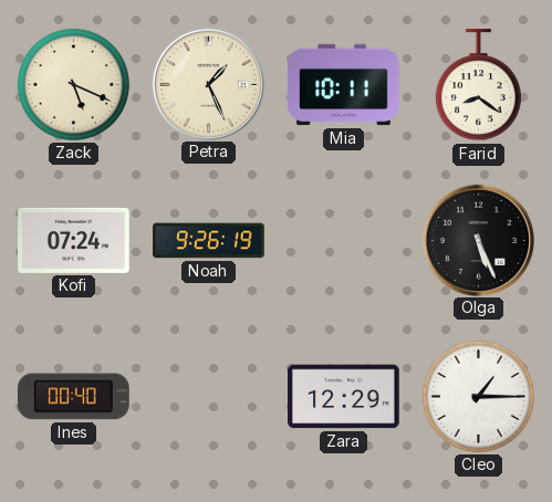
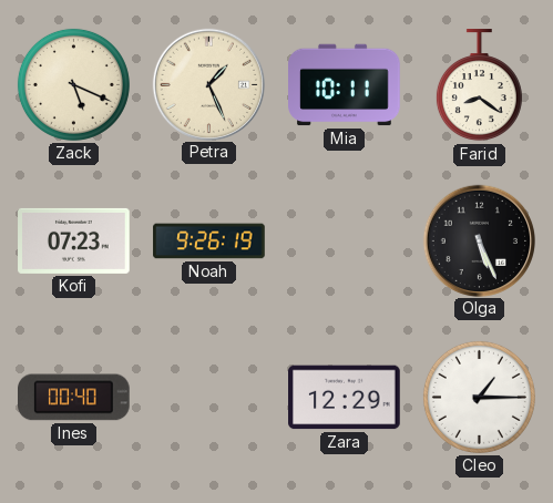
Kofi: 07:24 -> 07:23 (74, 240)
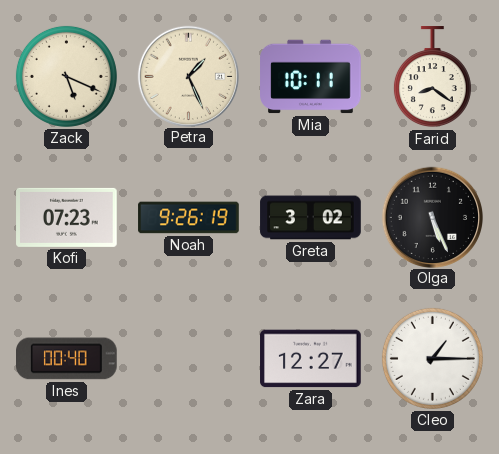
Greta: none -> 3:02 (311, 218)
Zara: 12:29 -> 12:27 (311, 359)
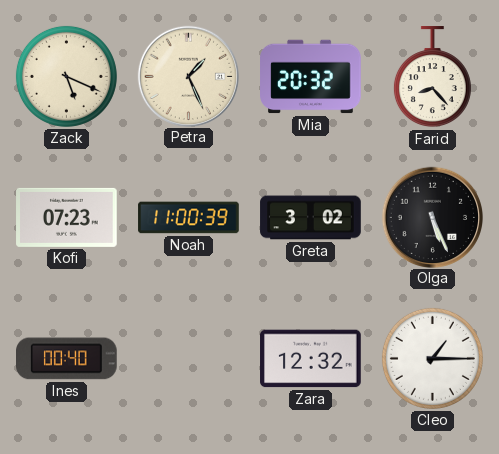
Mia: 10:11 -> 20:32 (311, 77)
Farid: 8:21 -> 8:23 (432, 77)
Noah: 9:26 -> 11:00 (189, 218)
Zara: 12:27 -> 12:32 (311, 359)
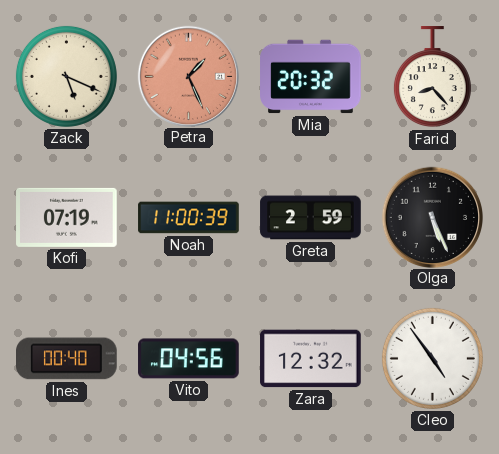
Petra dial: cream -> salmon (189, 76)
Kofi: 07:23 -> 07:19 (67, 217)
Greta: 3:02 -> 2:59 (311, 218)
Vito: none -> 04:56 (189, 359)
Cleo: 1:15 -> 4:54 (432, 358)
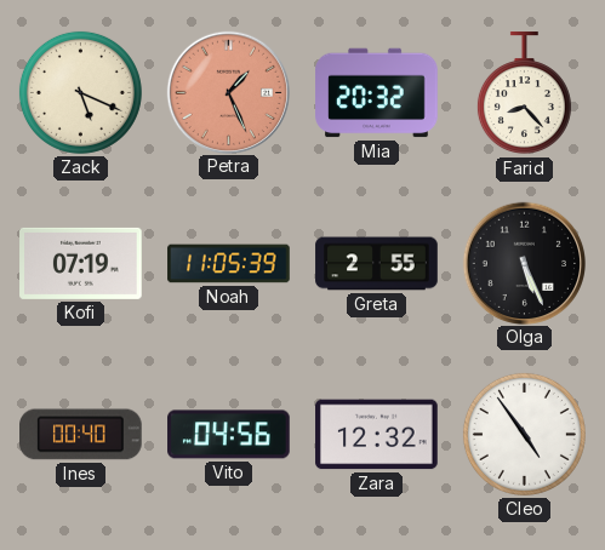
Noah: 11:00 -> 11:05 (229, 264)
Greta: 2:59 -> 2:55 (377, 264)
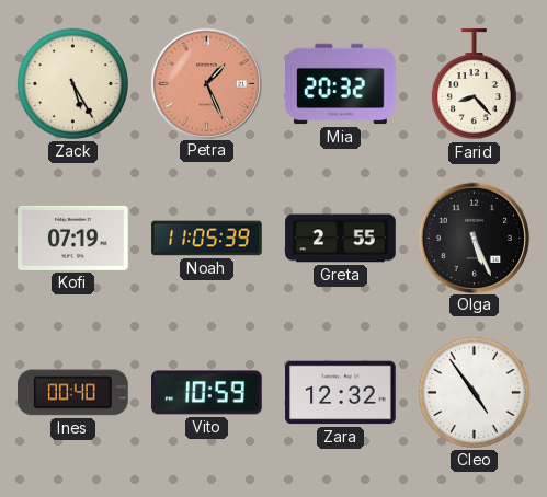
Zack: 5:19 -> 5:25 (72, 83)
Vito: 04:56 -> 10:59 (207, 393)
